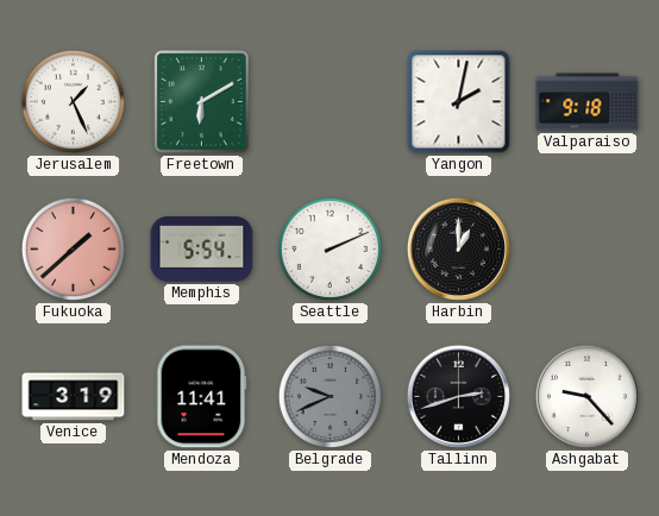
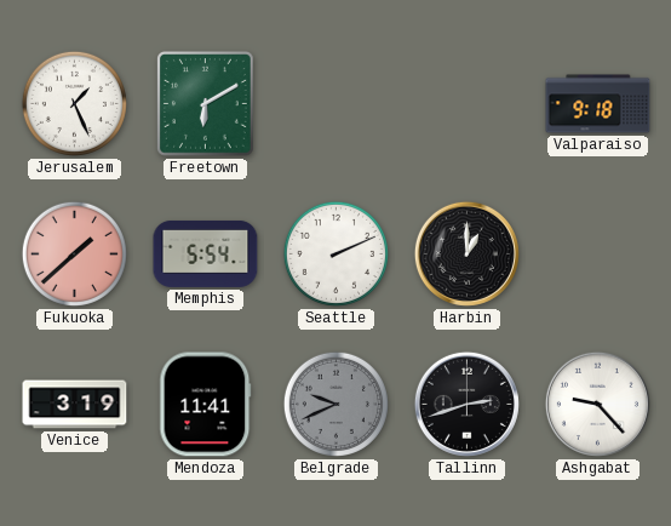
Yangon: 2:02 -> none (459, 102)
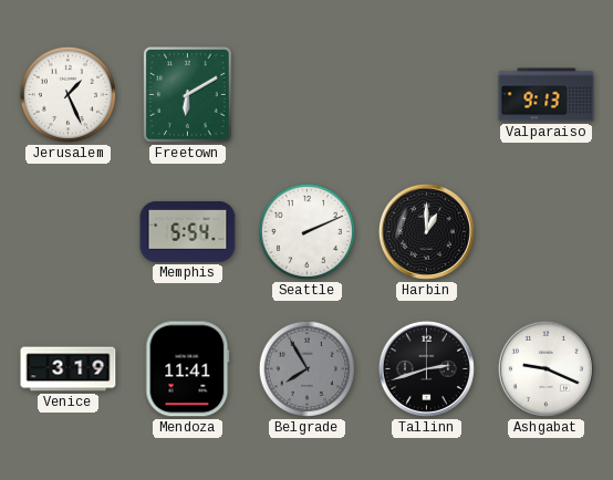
Valparaiso: 9:18 -> 9:13 (547, 95)
Fukuoka: 1:38 -> none (74, 253)
Belgrade: 9:41 -> 7:55 (306, 368)
Ashgabat: 9:23 -> 9:19 (546, 368)
